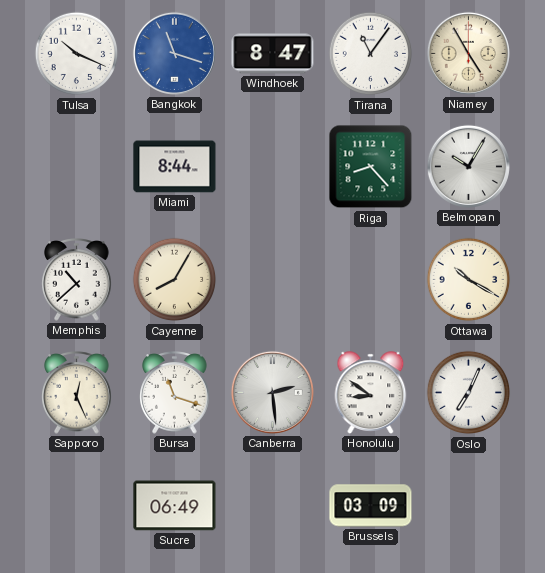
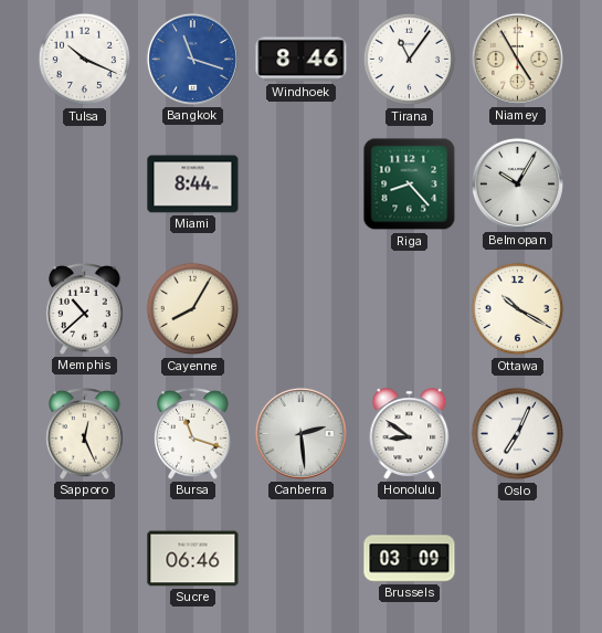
Windhoek: 8:47 -> 8:46 (302, 60)
Sucre: 06:49 -> 06:46 (193, 559)
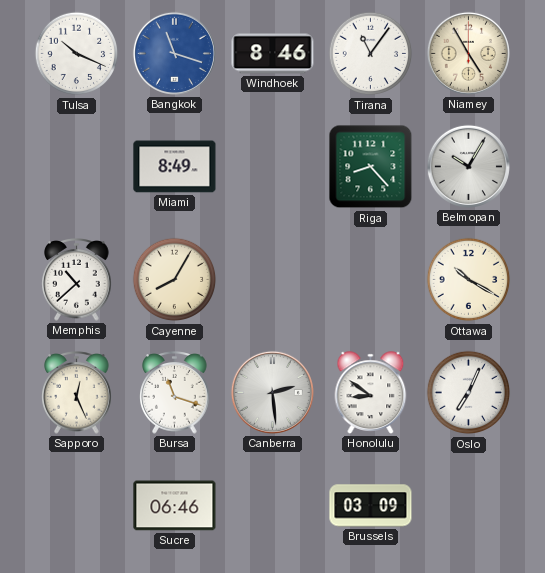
Miami: 8:44 -> 8:49 (175, 167)
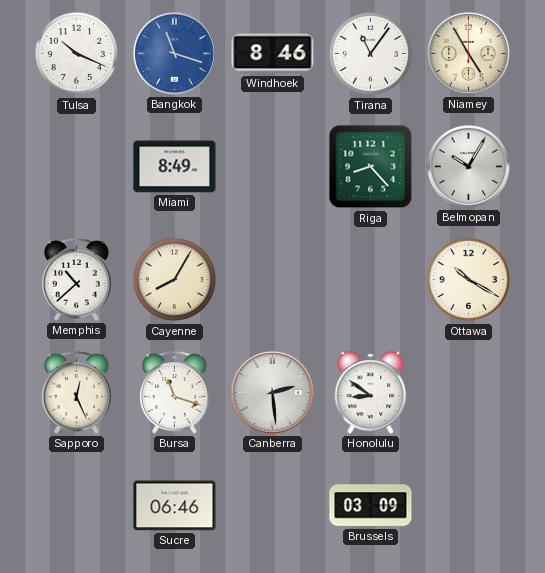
Oslo: 7:04 -> none (469, 393)
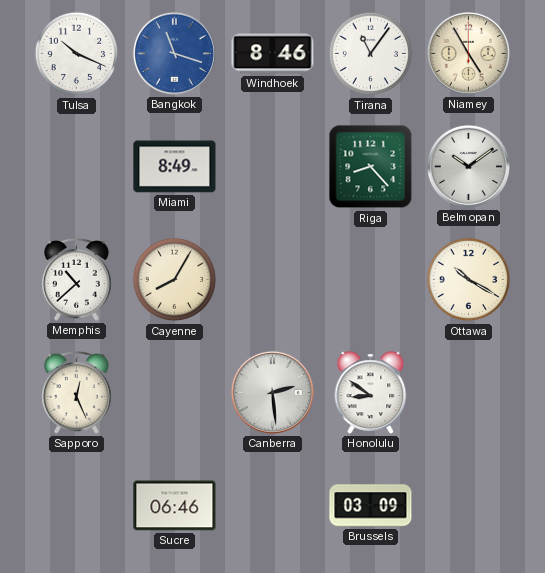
Belmopan: 10:05 -> 10:09 (468, 166)
Bursa: 11:18 -> none (175, 393)
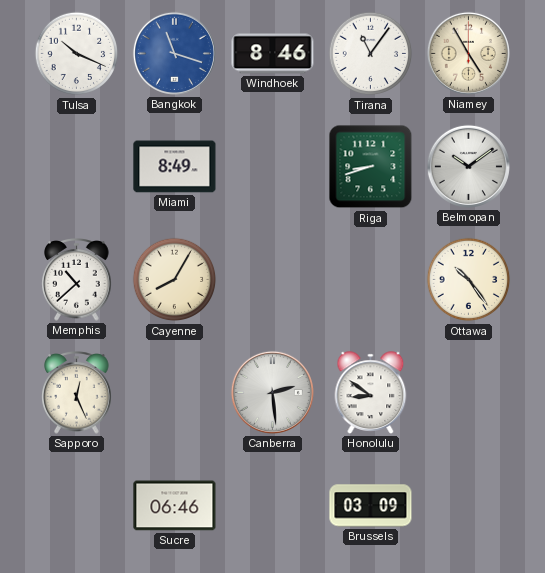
Riga: 8:23 -> 8:42 (371, 167)
Ottawa: 10:20 -> 10:24 (469, 280)
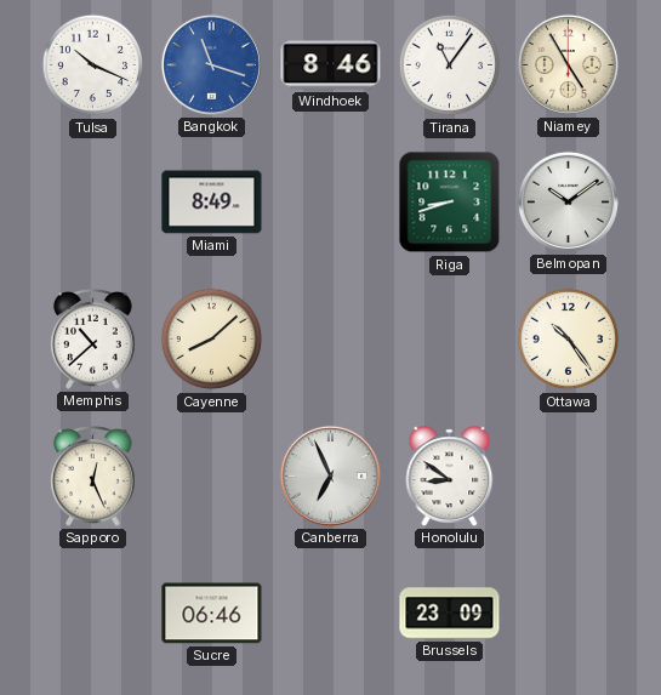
Cayenne: 8:05 -> 8:08 (212, 340)
Canberra: 2:29 -> 6:56 (330, 475)
Brussels: 03:09 -> 23:09 (450, 614)
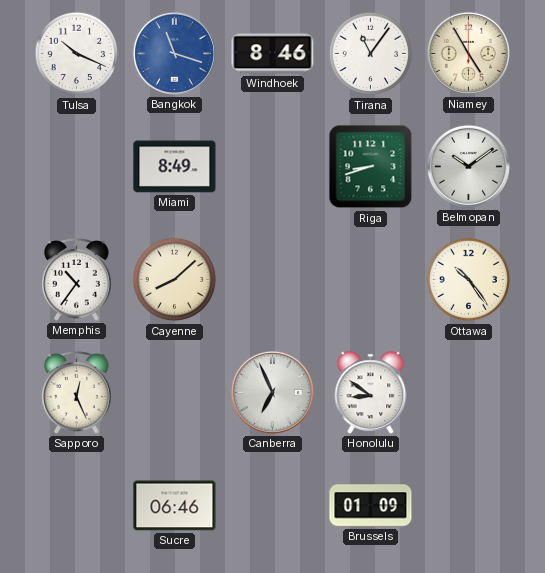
Memphis: 10:38 -> 10:36 (77, 280)
Brussels: 23:09 -> 01:09 (371, 506)
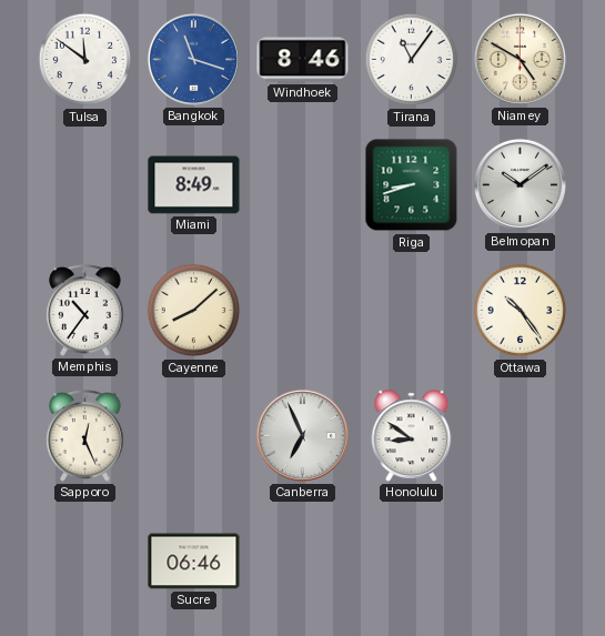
Tulsa: 10:19 -> 11:51 (85, 60)
Niamey: 4:55 -> 4:50 (520, 59)
Brussels: 01:09 -> none (371, 506)
